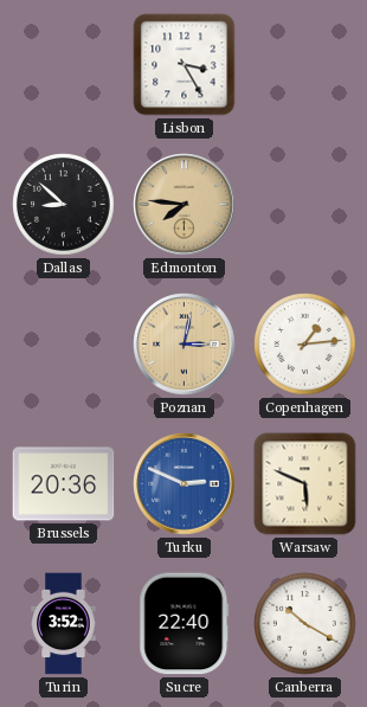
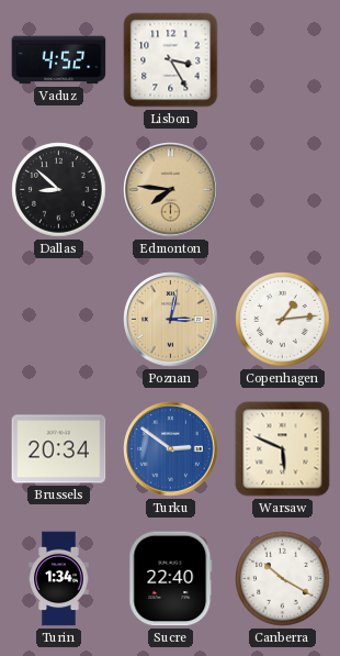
Vaduz: none -> 4:52 (59, 60)
Brussels: 20:36 -> 20:34 (59, 449)
Turku: 2:49 -> 2:51 (171, 449)
Turin: 3:52 -> 1:34 (59, 579)
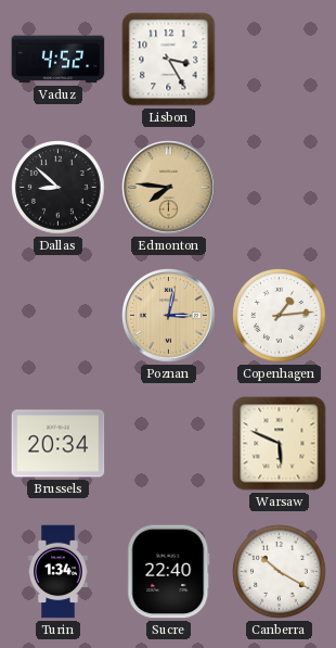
Turku: 2:51 -> none (171, 449)
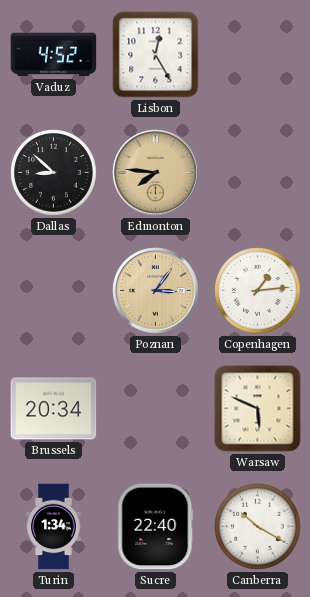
Lisbon: 3:25 -> 12:25 (156, 55)
Poznan: 3:02 -> 3:06 (156, 291)
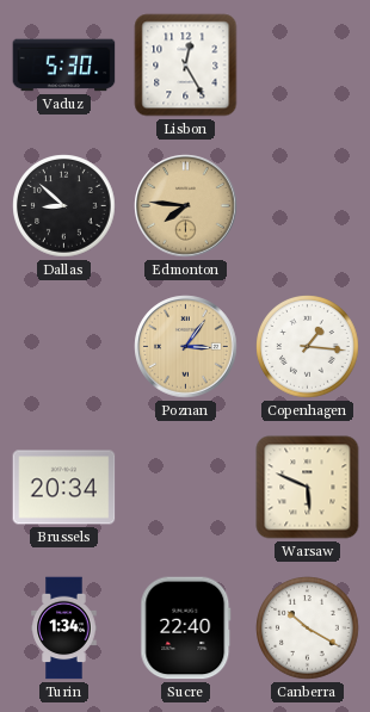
Vaduz: 4:52 -> 5:30 (64, 66)
Copenhagen: 1:14 -> 1:16 (308, 347)
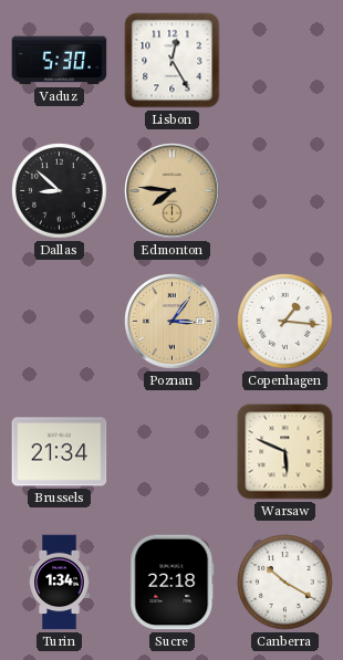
Brussels: 20:34 -> 21:34 (60, 452)
Sucre: 22:40 -> 22:18 (173, 583)
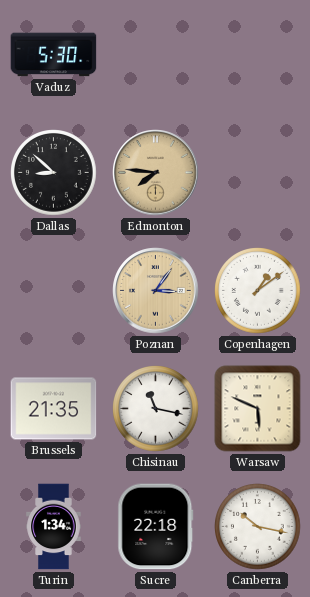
Lisbon: 12:25 -> none (173, 61)
Copenhagen: 1:16 -> 1:09 (258, 291)
Brussels: 21:34 -> 21:35 (54, 409)
Chisinau: none -> 11:17 (156, 409)
Canberra: 10:20 -> 10:17 (258, 527)
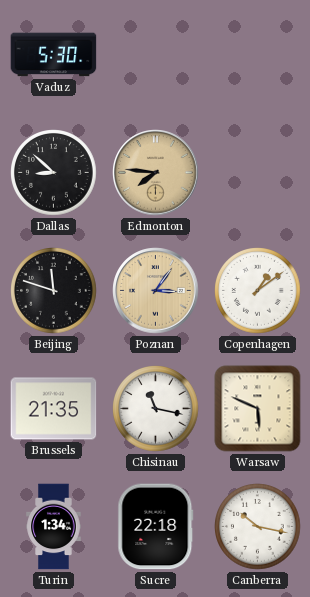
Beijing: none -> 11:48 (54, 291)
